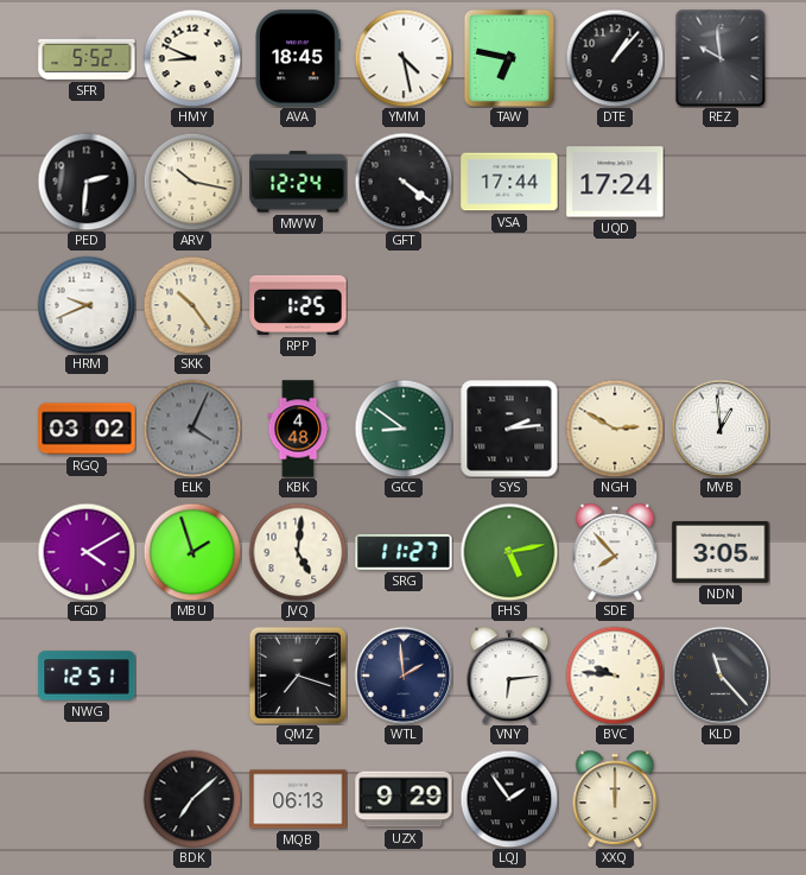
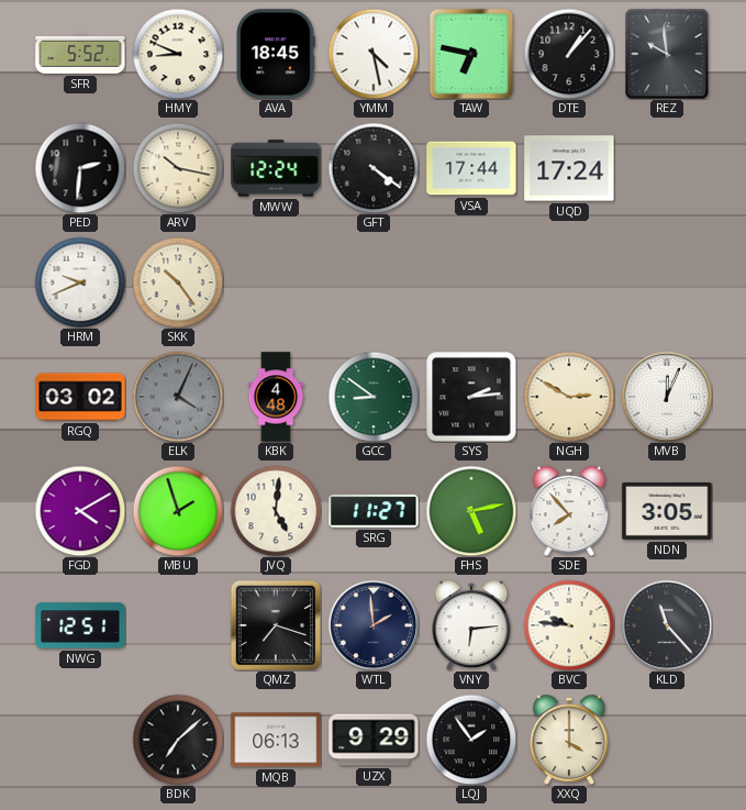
RPP: 1:25 -> none (298, 305)
MVB: 12:59 -> 12:04 (667, 397)
XXQ: 12:00 -> 4:00 (569, 740)
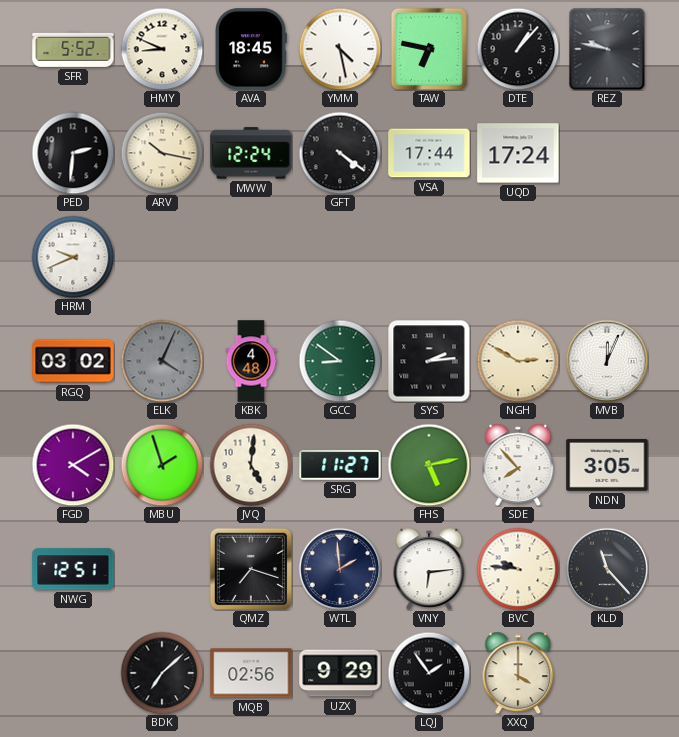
REZ: 9:59 -> 9:47 (607, 49)
SKK: 10:24 -> none (178, 282)
MQB: 06:13 -> 02:56 (251, 673)
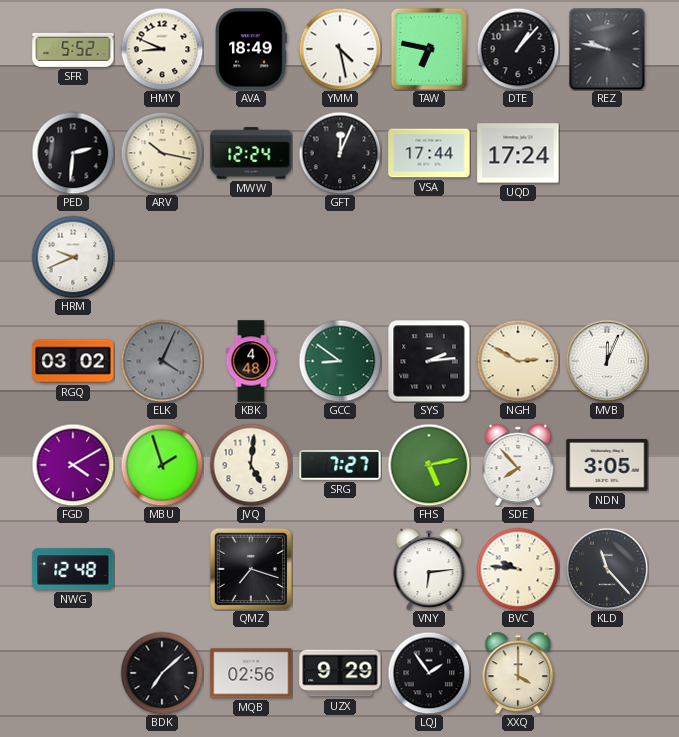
AVA: 18:45 -> 18:49 (251, 49)
GFT: 4:21 -> 12:04 (340, 153)
SRG: 11:27 -> 7:27 (340, 465)
NWG: 12:51 -> 12:48 (73, 569)
WTL: 1:59 -> none (340, 569)
